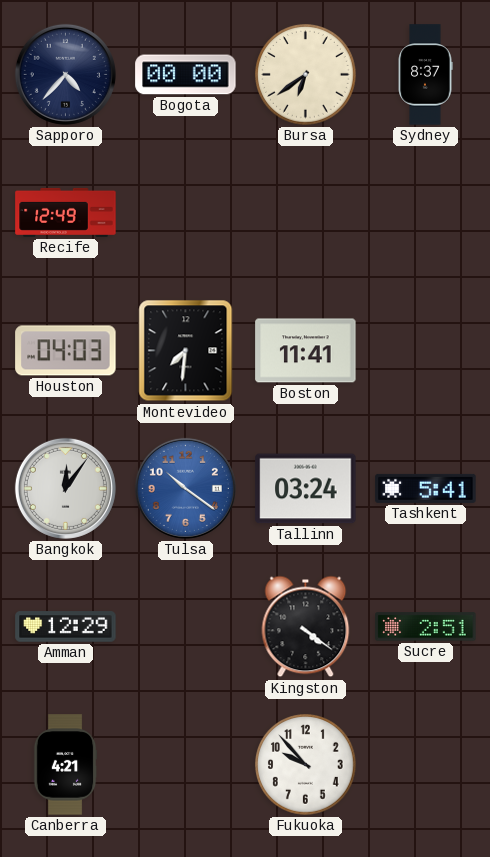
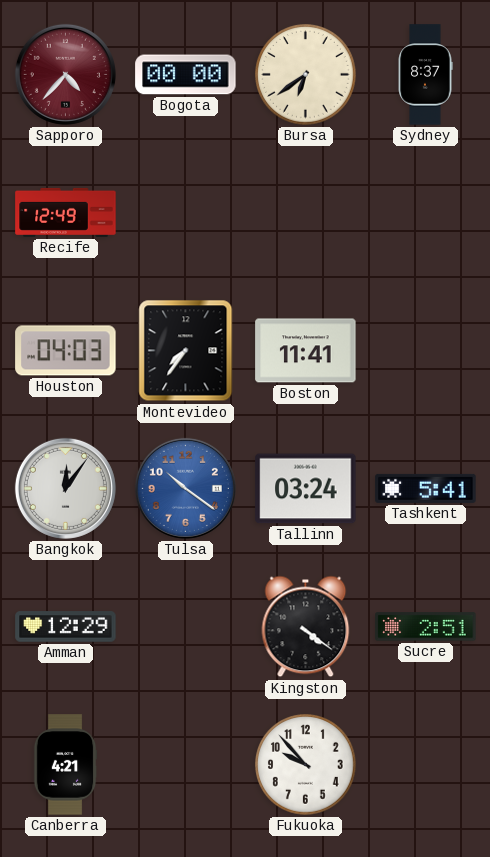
Sapporo dial: navy -> burgundy (65, 74)
Montevideo: 7:31 -> 7:36 (186, 351)
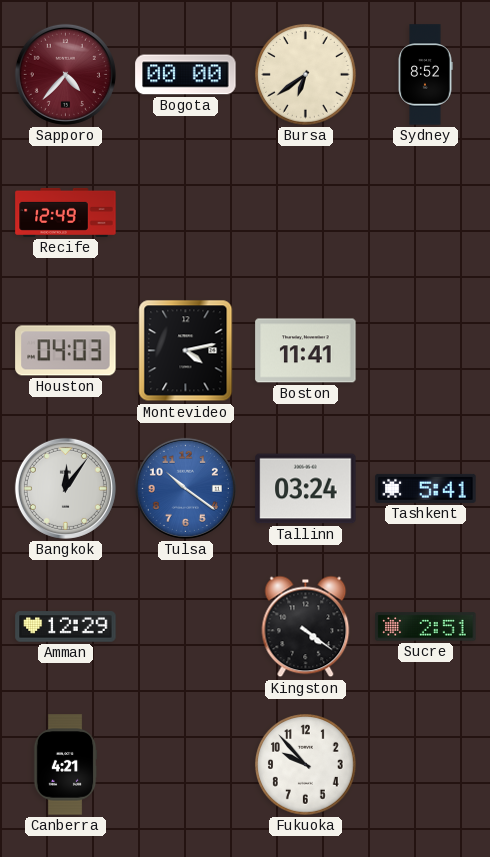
Sydney: 8:37 -> 8:52 (425, 75)
Montevideo: 7:36 -> 4:13 (186, 351)
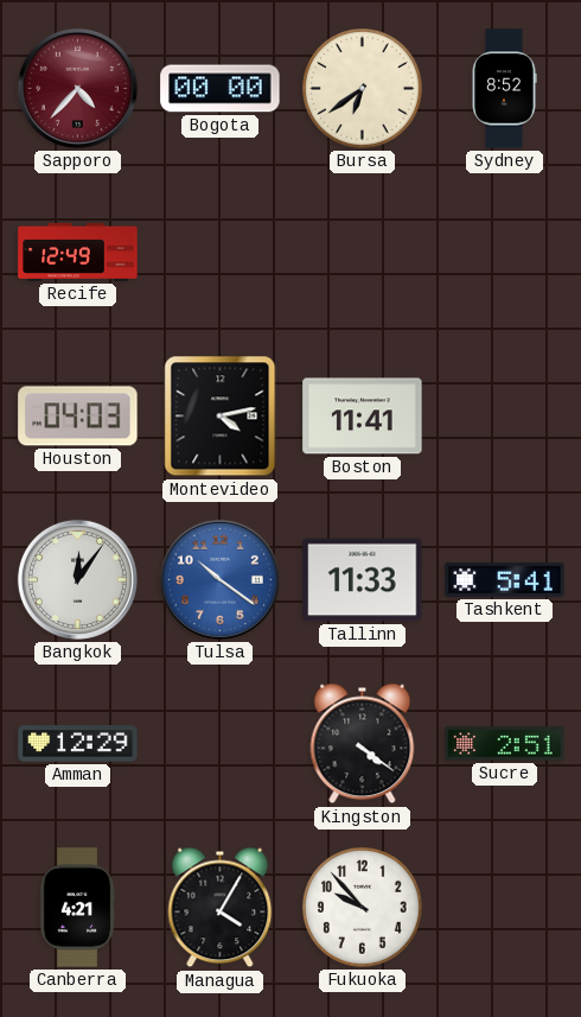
Tallinn: 03:24 -> 11:33 (363, 580)
Managua: none -> 4:05 (221, 908)
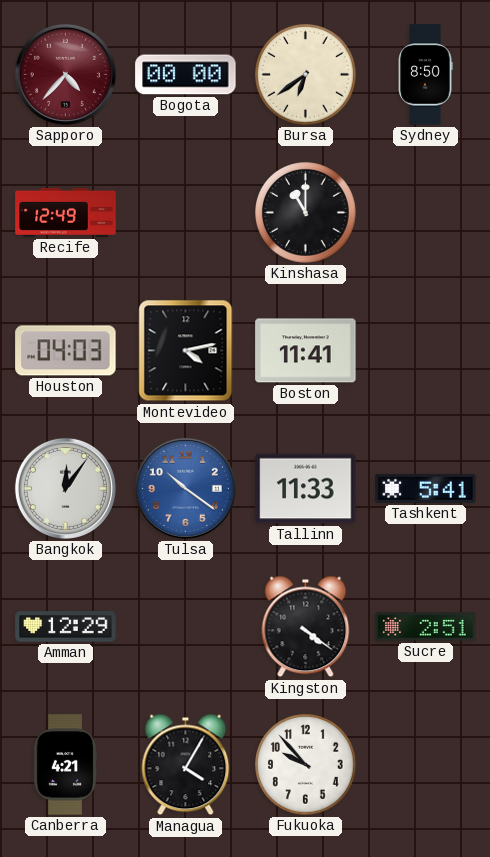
Sydney: 8:52 -> 8:50 (425, 75)
Kinshasa: none -> 11:00 (306, 213)
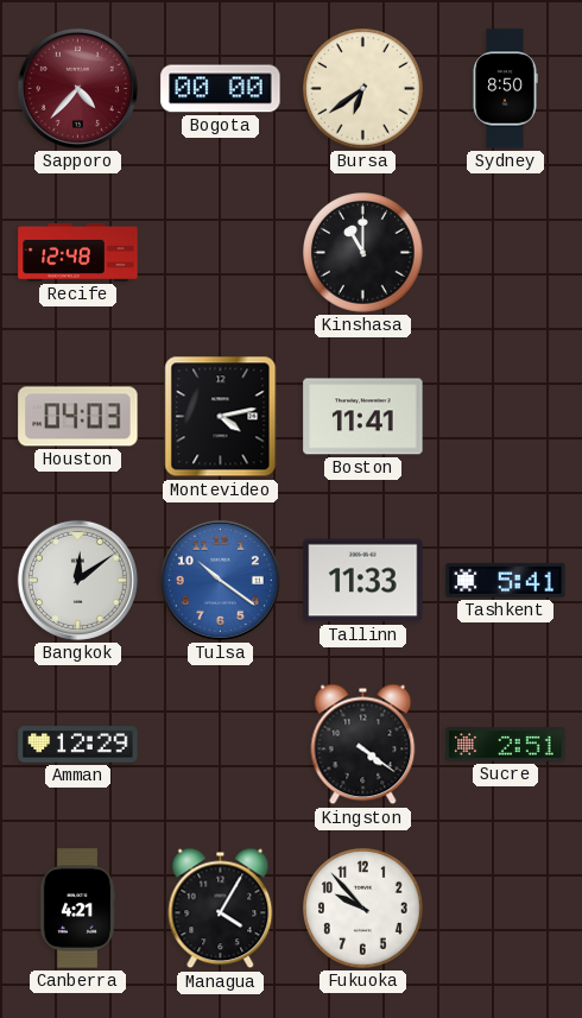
Recife: 12:49 -> 12:48 (78, 252)
Bangkok: 12:06 -> 12:09 (77, 580)
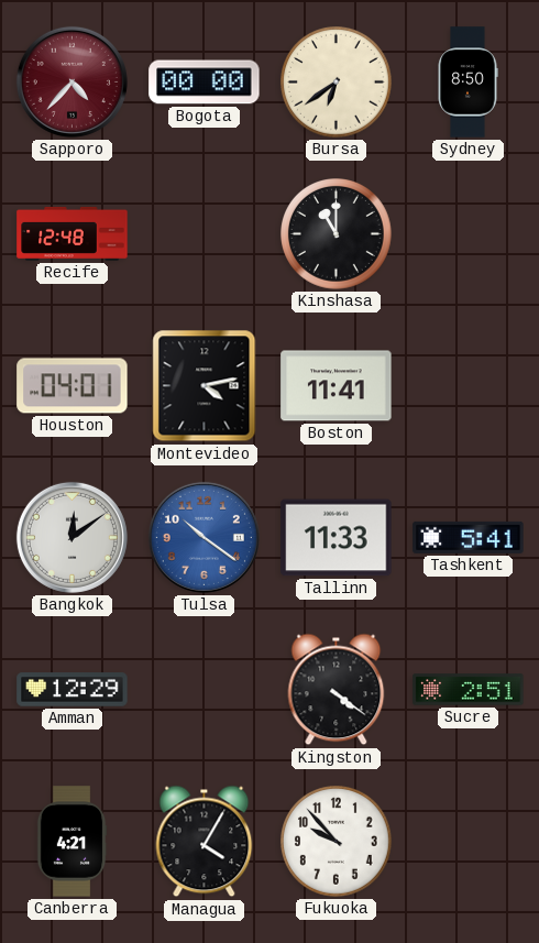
Houston: 04:03 -> 04:01 (73, 386)
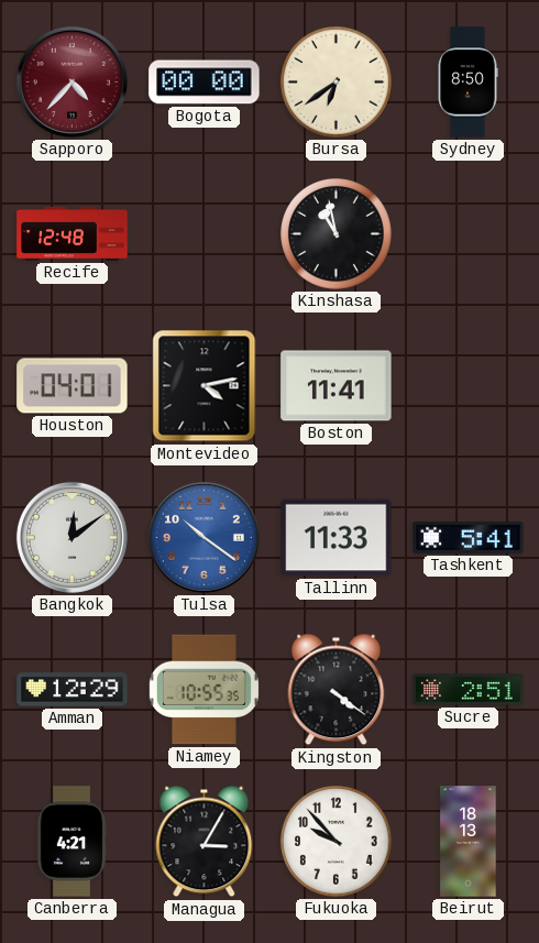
Kinshasa: 11:00 -> 10:58 (337, 234)
Niamey: none -> 10:55 (204, 690)
Managua: 4:05 -> 3:05 (205, 842)
Beirut: none -> 18:13 (469, 842)
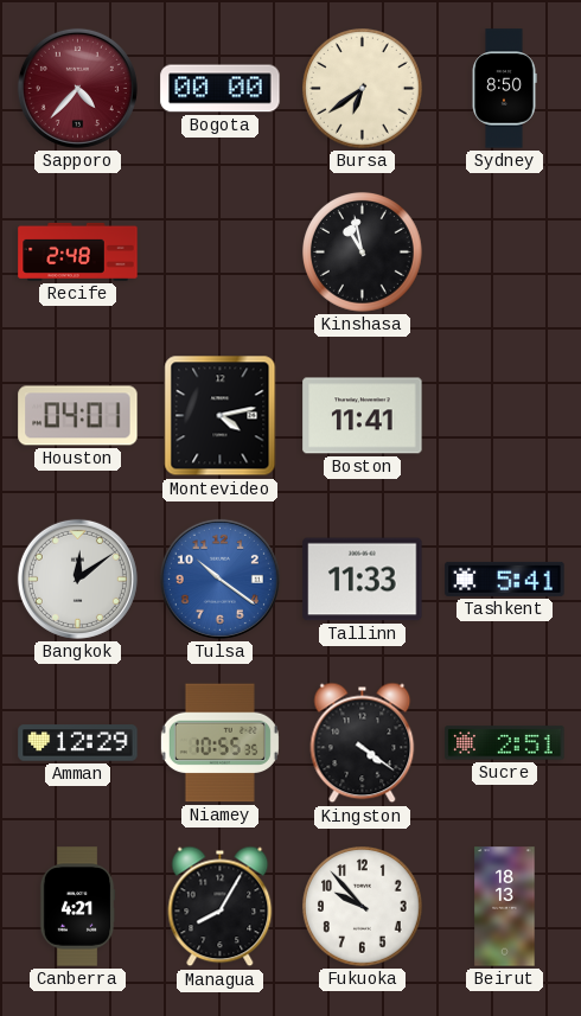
Recife: 12:48 -> 2:48 (78, 251)
Managua: 3:05 -> 8:05 (221, 907)
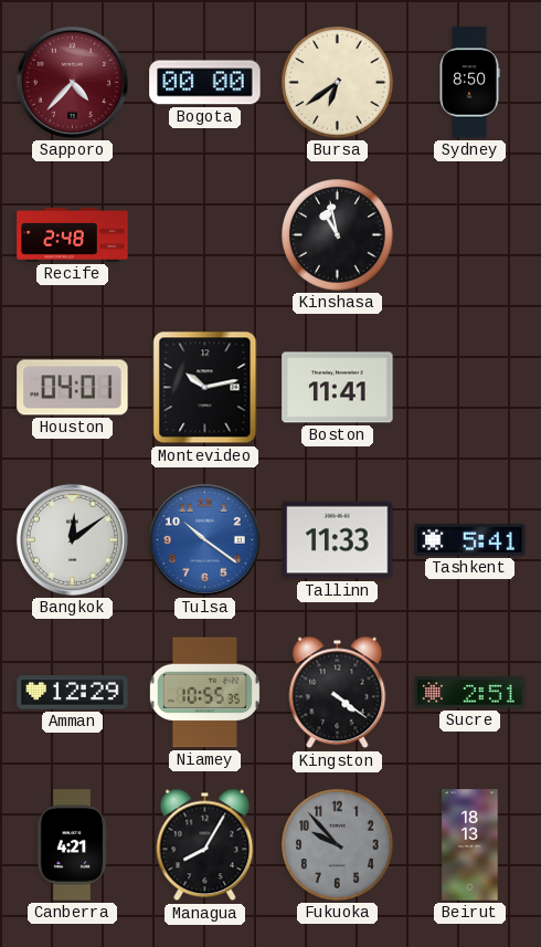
Montevideo: 4:13 -> 10:13 (205, 388)
Fukuoka dial: white -> grey (338, 845)
